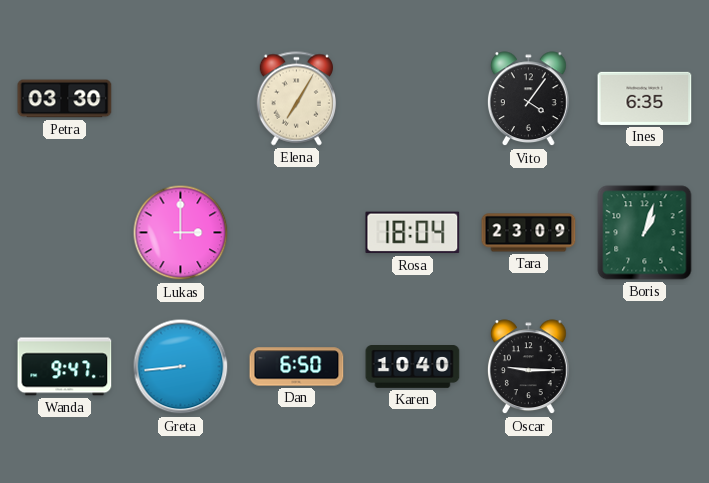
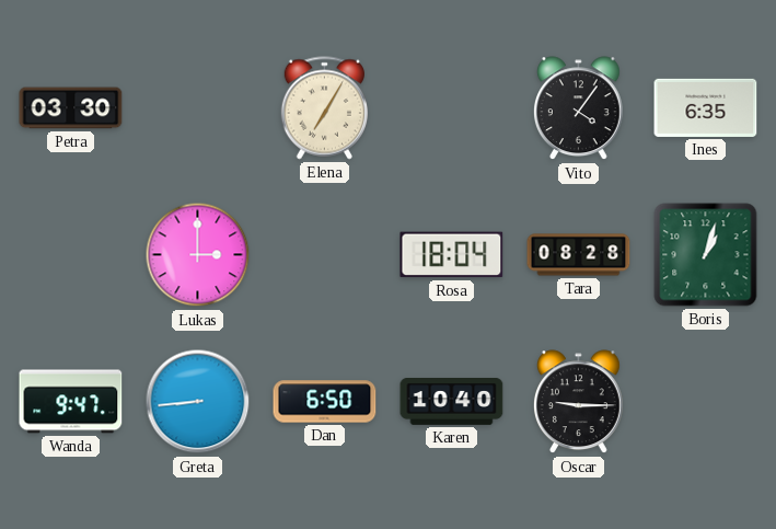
Tara: 23:09 -> 08:28 (579, 255)
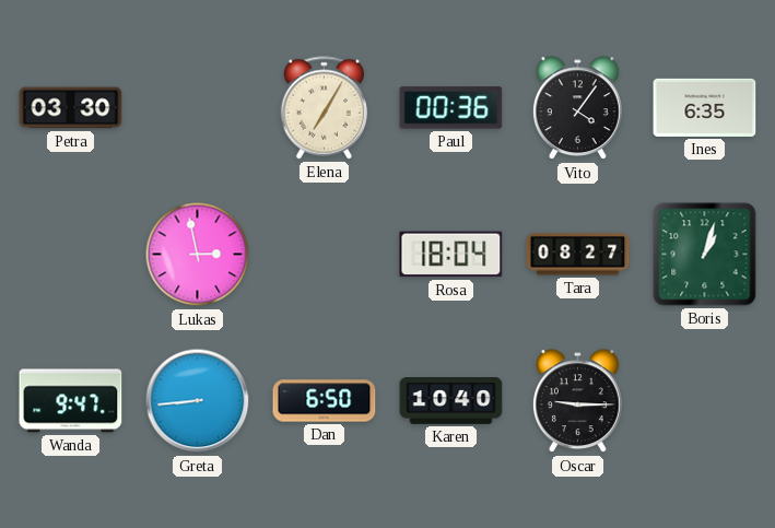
Paul: none -> 00:36 (451, 108)
Lukas: 3:00 -> 2:58 (198, 255)
Tara: 08:28 -> 08:27 (578, 255)
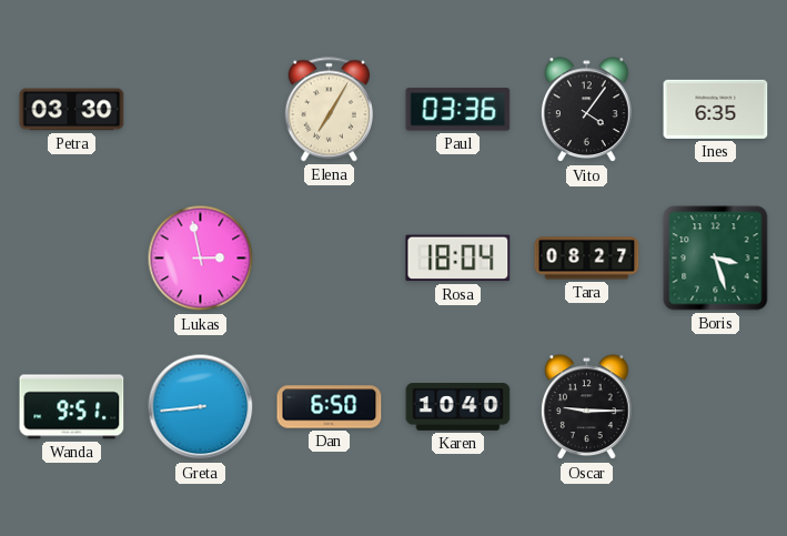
Paul: 00:36 -> 03:36 (458, 110)
Boris: 1:03 -> 3:27 (716, 259)
Wanda: 9:47 -> 9:51 (72, 407)
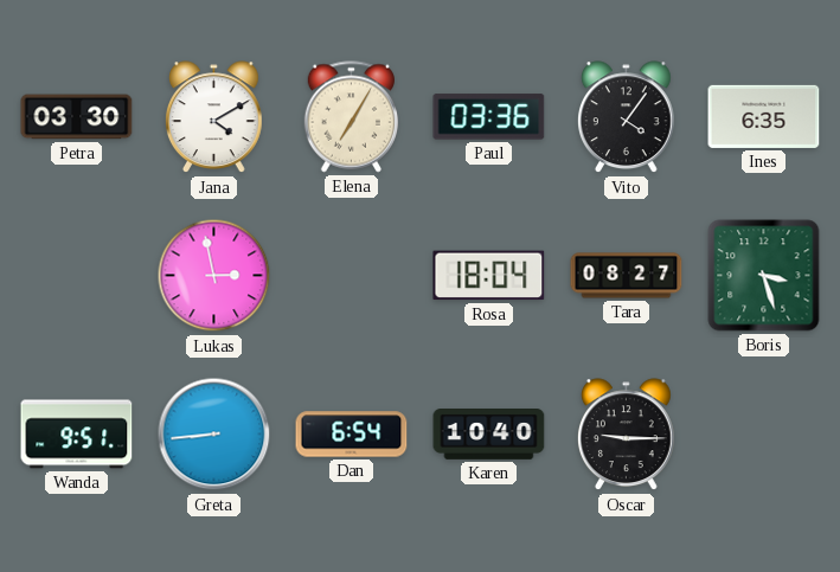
Jana: none -> 4:10 (214, 117)
Dan: 6:50 -> 6:54 (352, 435)
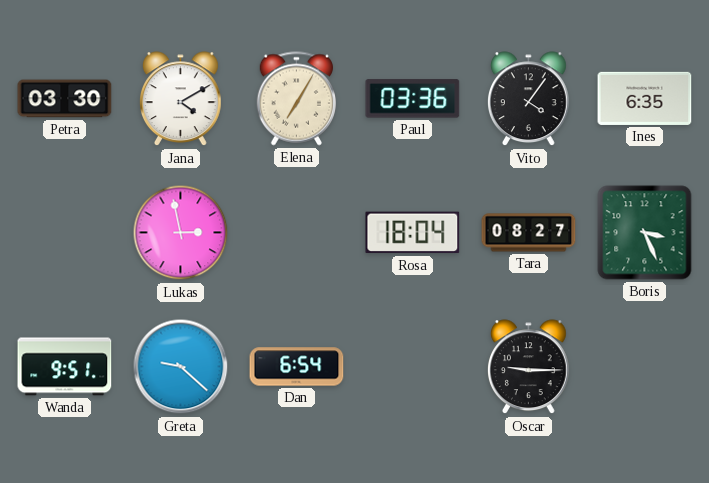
Boris: 3:27 -> 3:26 (645, 233)
Greta: 8:44 -> 9:22 (181, 367)
Karen: 10:40 -> none (489, 435)
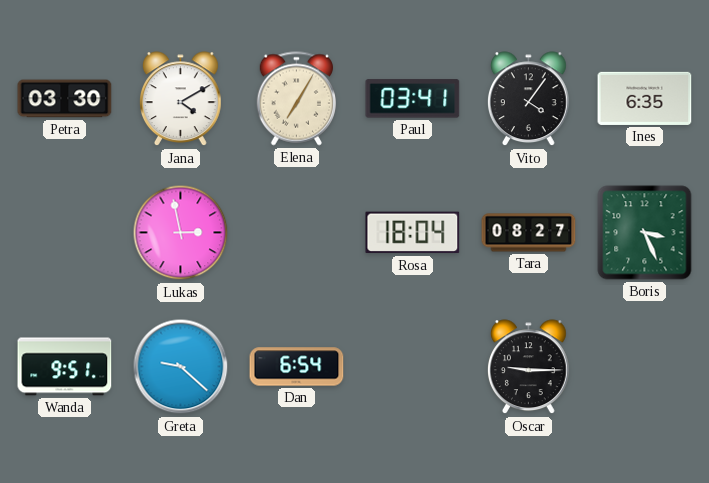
Paul: 03:36 -> 03:41 (413, 99)
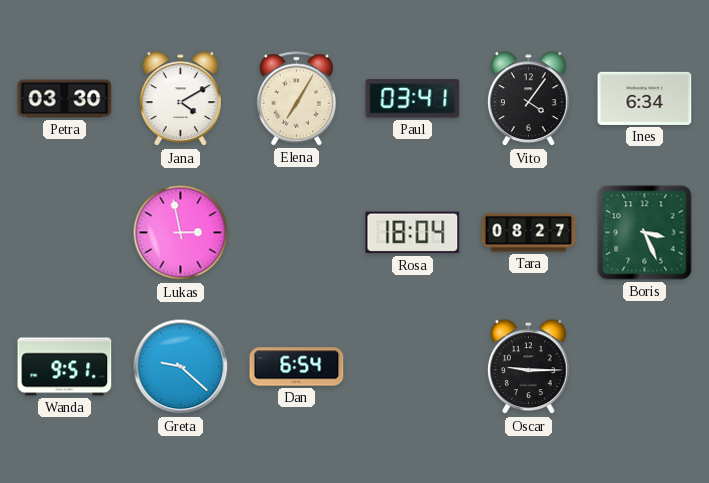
Ines: 6:35 -> 6:34 (645, 98)
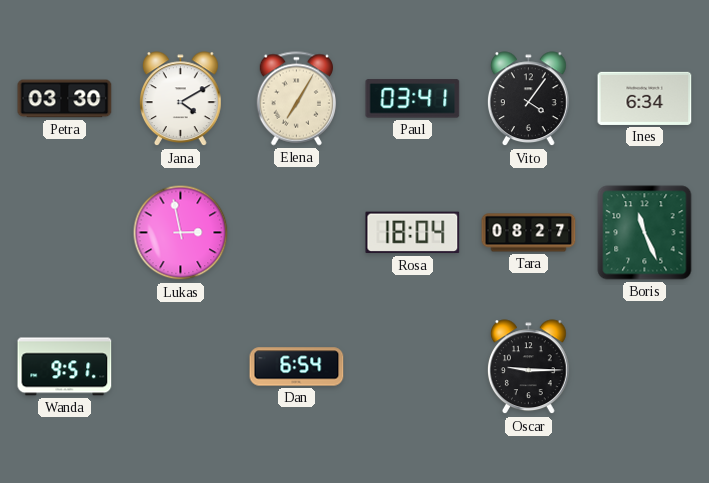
Boris: 3:26 -> 11:26 (645, 233)
Greta: 9:22 -> none (181, 367)
